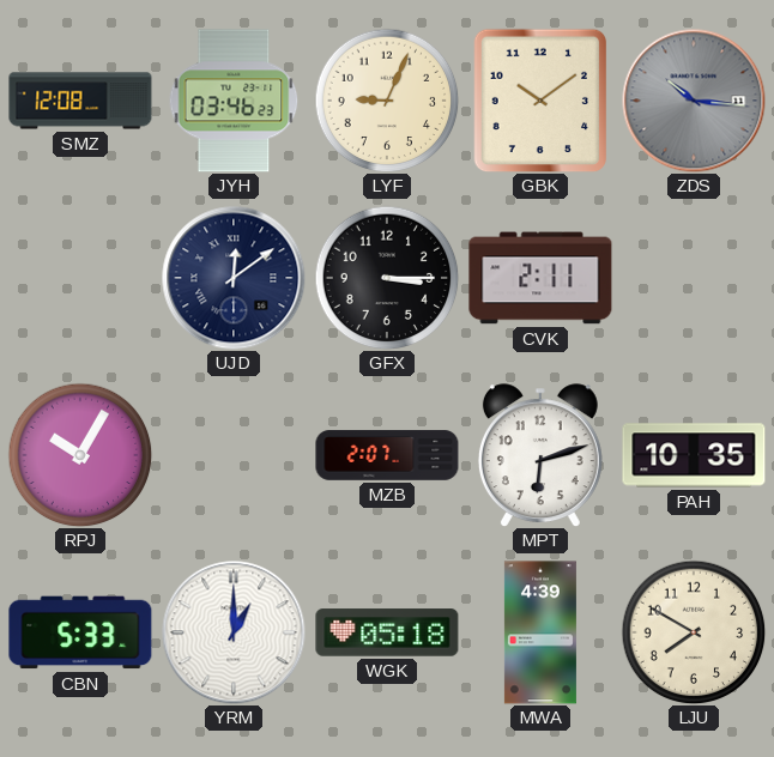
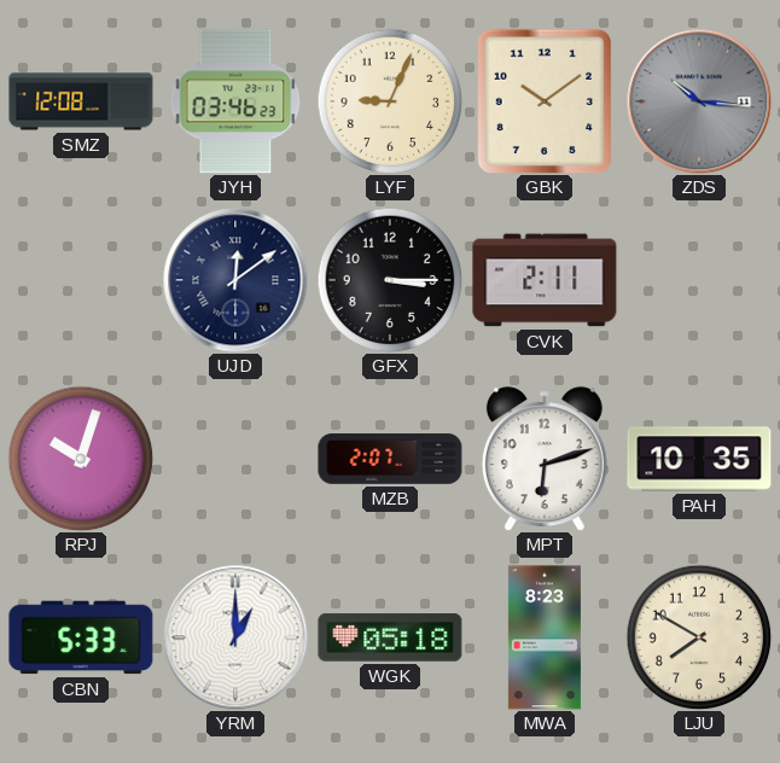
RPJ: 10:05 -> 10:03 (81, 459)
MWA: 4:39 -> 8:23 (545, 637)
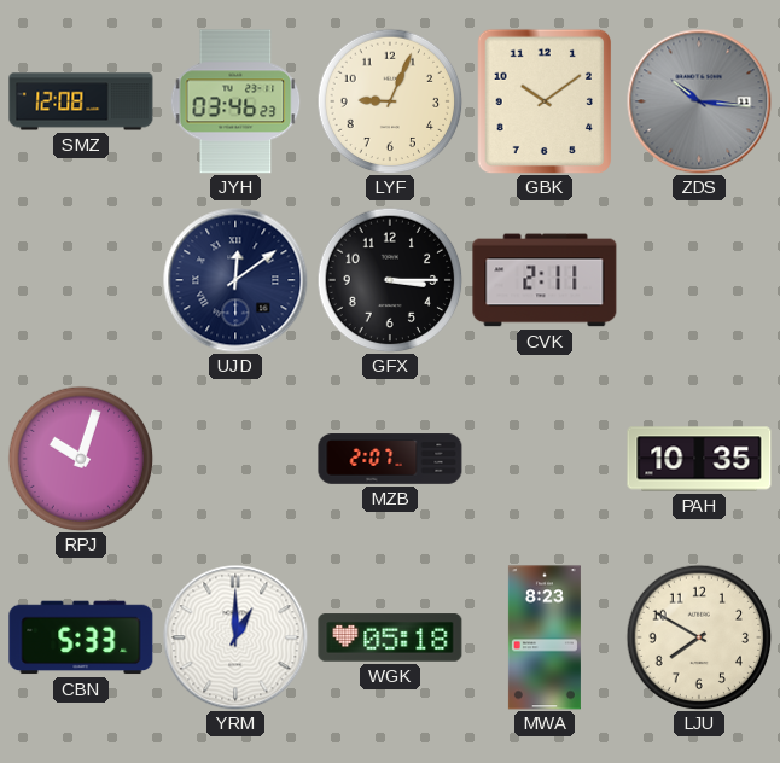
MPT: 6:12 -> none (545, 459)
